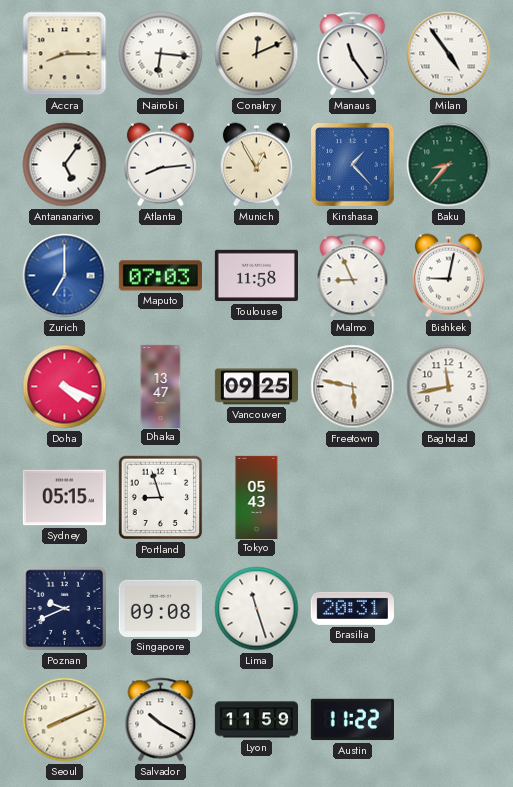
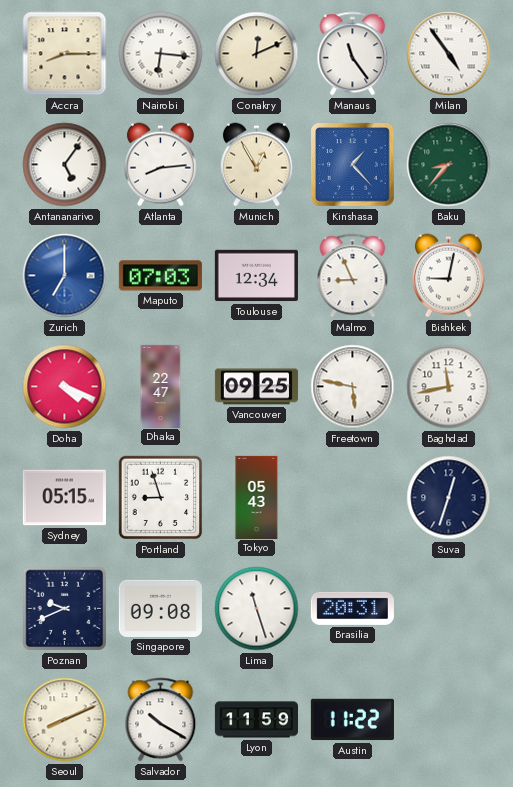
Toulouse: 11:58 -> 12:34 (256, 276)
Dhaka: 13:47 -> 22:47 (161, 386)
Suva: none -> 12:33 (449, 498)
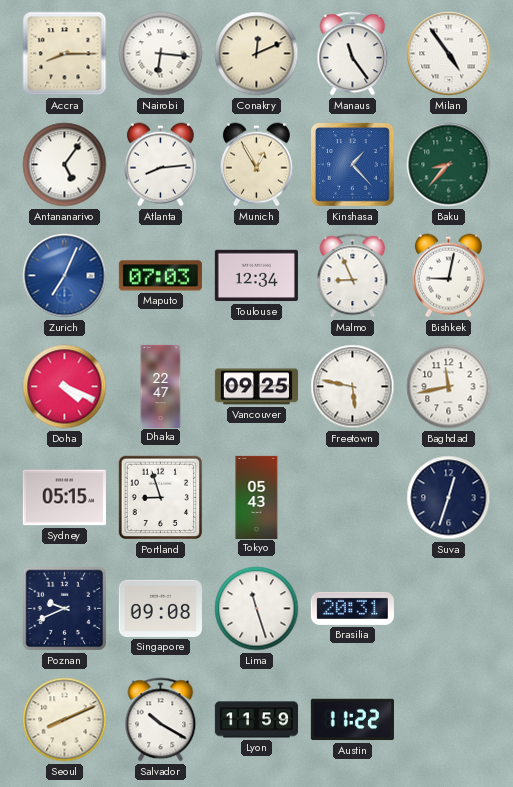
Zurich: 7:00 -> 7:04 (65, 276)
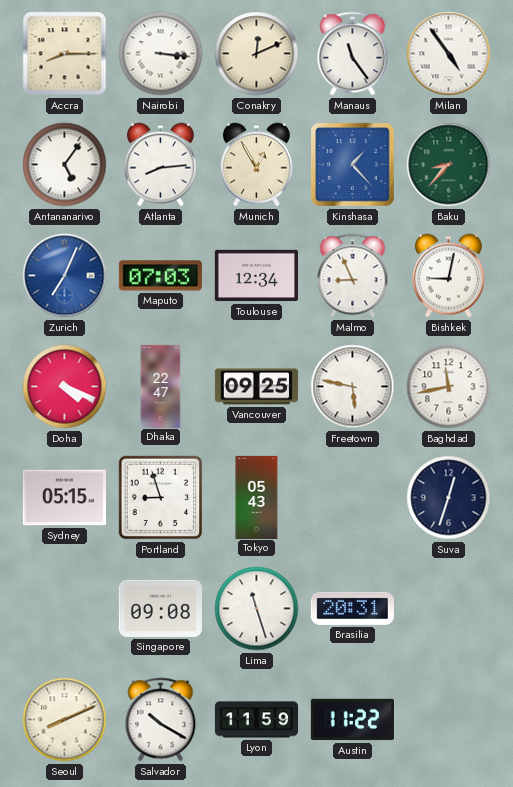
Nairobi: 6:16 -> 3:16 (161, 54)
Poznan: 9:41 -> none (65, 609)
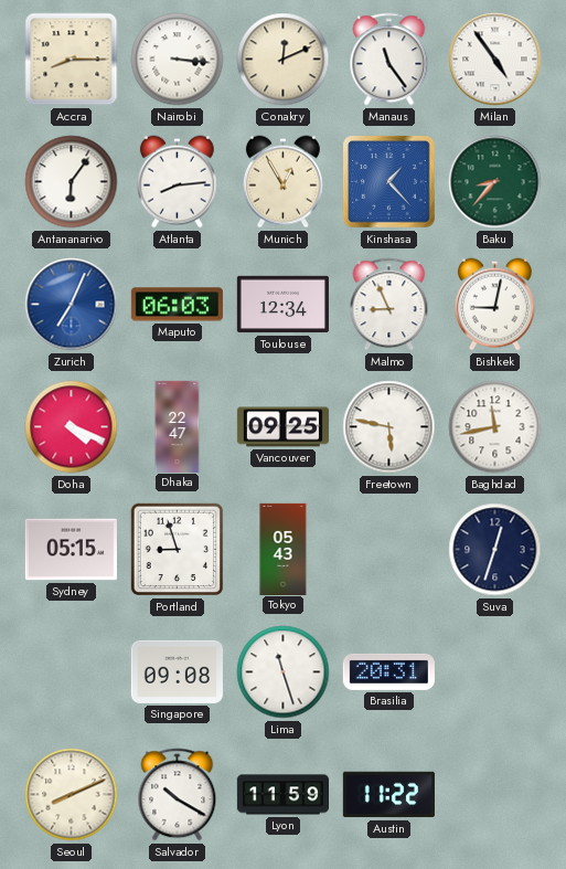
Antananarivo: 5:06 -> 6:06 (72, 182)
Maputo: 07:03 -> 06:03 (177, 305)
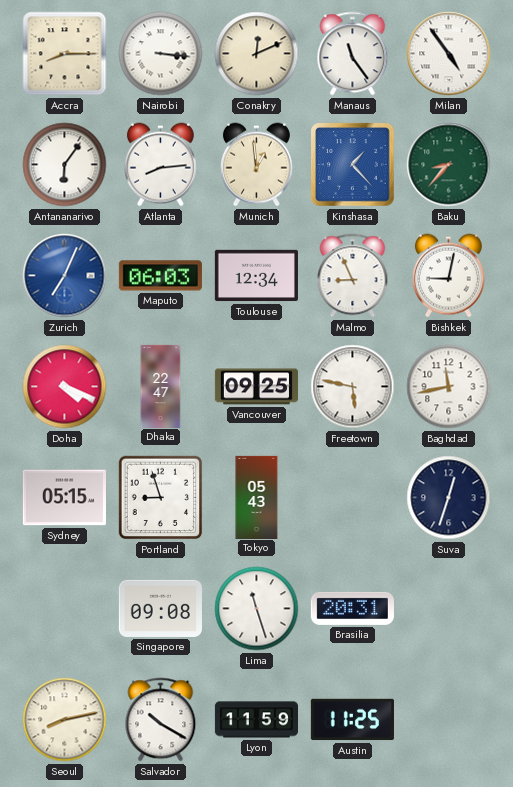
Munich: 12:55 -> 12:59 (256, 165)
Seoul: 8:11 -> 8:13 (65, 720)
Austin: 11:22 -> 11:25 (352, 720)
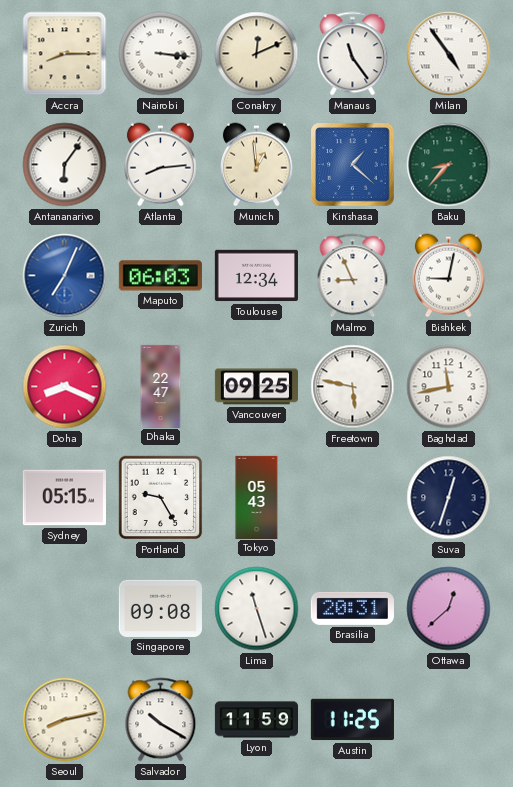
Kinshasa: 1:23 -> 1:22 (353, 165)
Doha: 4:19 -> 8:19 (65, 387)
Portland: 8:57 -> 9:25 (161, 498)
Ottawa: none -> 12:38 (449, 609)
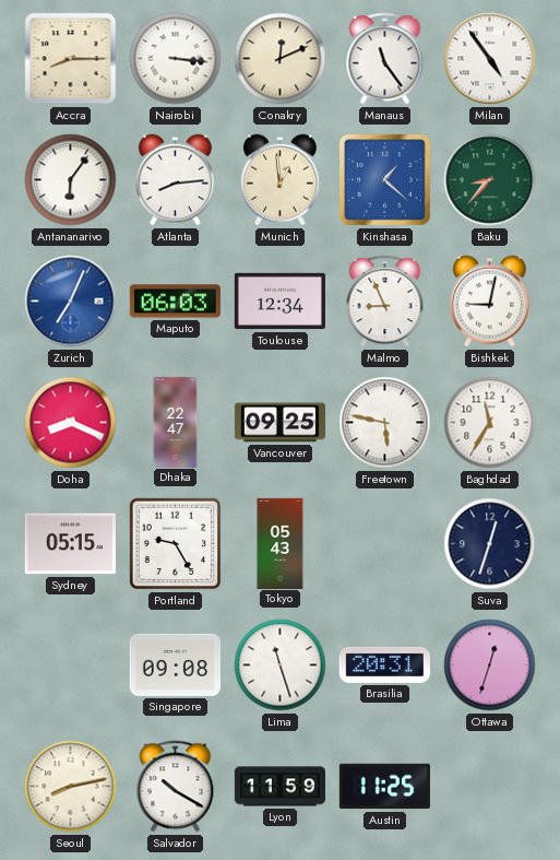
Baghdad: 11:43 -> 11:35 (490, 423)
Ottawa: 12:38 -> 12:33 (490, 665)
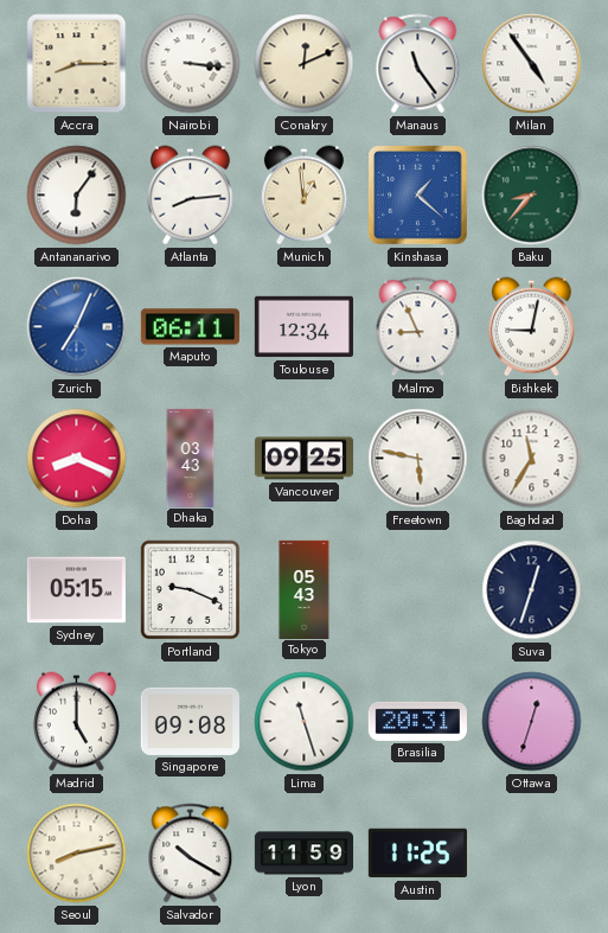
Maputo: 06:03 -> 06:11 (190, 327)
Dhaka: 22:47 -> 03:43 (191, 458)
Portland: 9:25 -> 9:19 (191, 590)
Madrid: none -> 5:00 (76, 722)
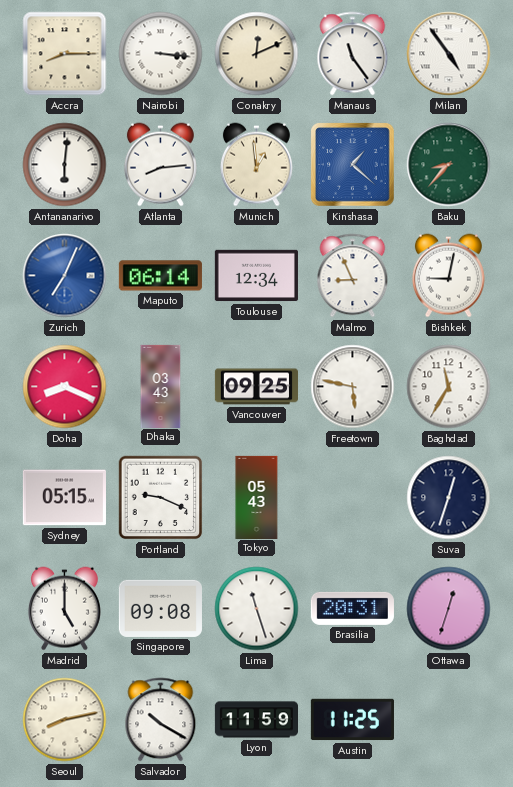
Antananarivo: 6:06 -> 6:01 (65, 165)
Maputo: 06:11 -> 06:14 (160, 276)
